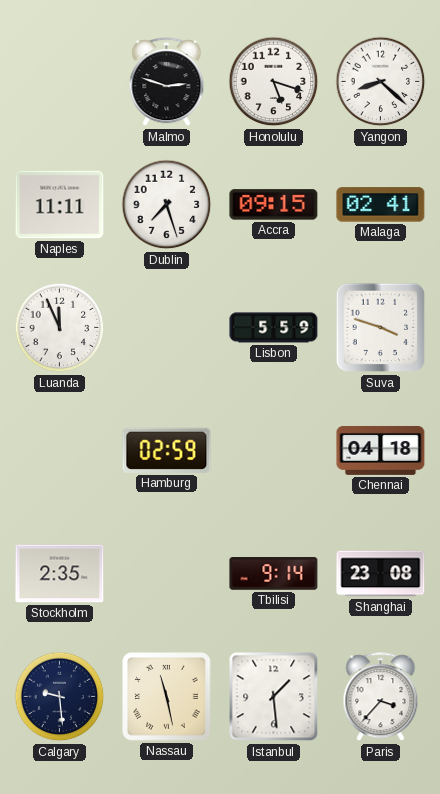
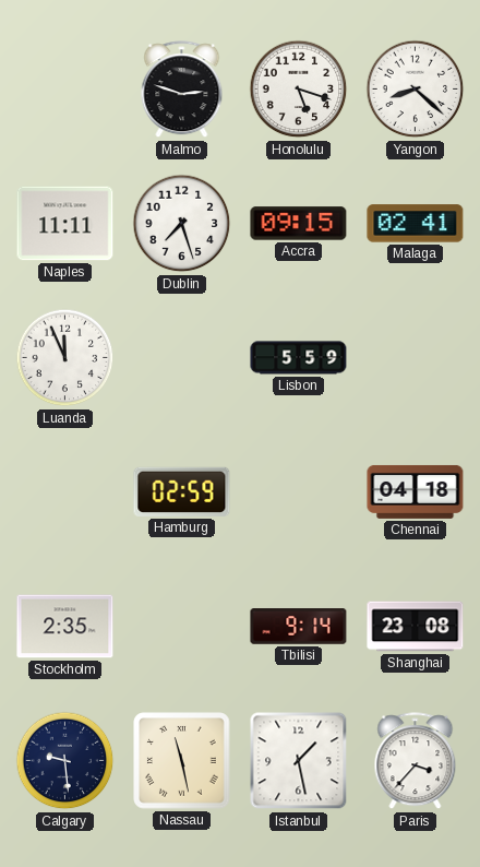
Suva: 3:48 -> none (381, 328)
Istanbul: 1:29 -> 1:28 (299, 761)
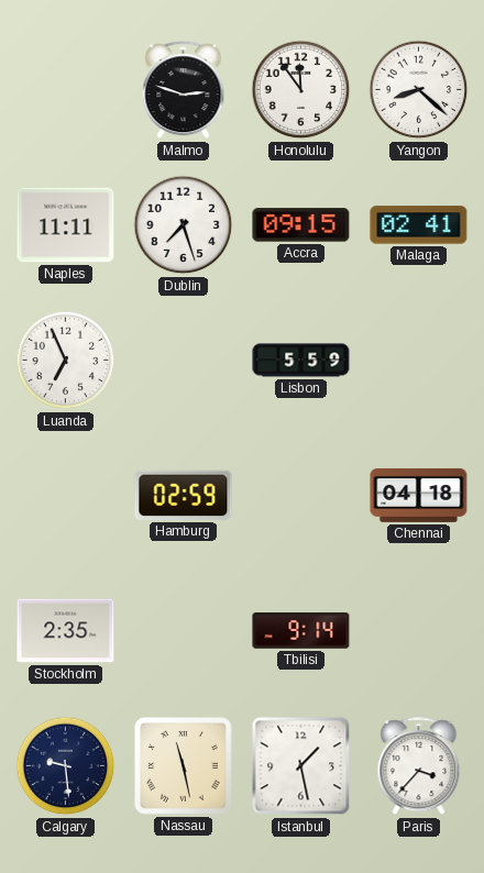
Honolulu: 5:18 -> 11:54 (301, 90)
Luanda: 11:56 -> 6:56 (66, 361)
Shanghai: 23:08 -> none (416, 627)
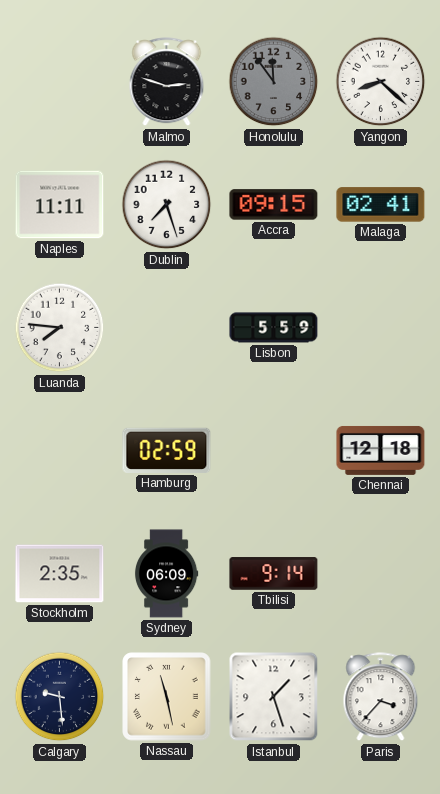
Honolulu dial: white -> grey (274, 82)
Luanda: 6:56 -> 7:46 (60, 328)
Chennai: 04:18 -> 12:18 (381, 450)
Sydney: none -> 06:09 (166, 574)
Istanbul: 1:28 -> 1:27 (274, 697)
